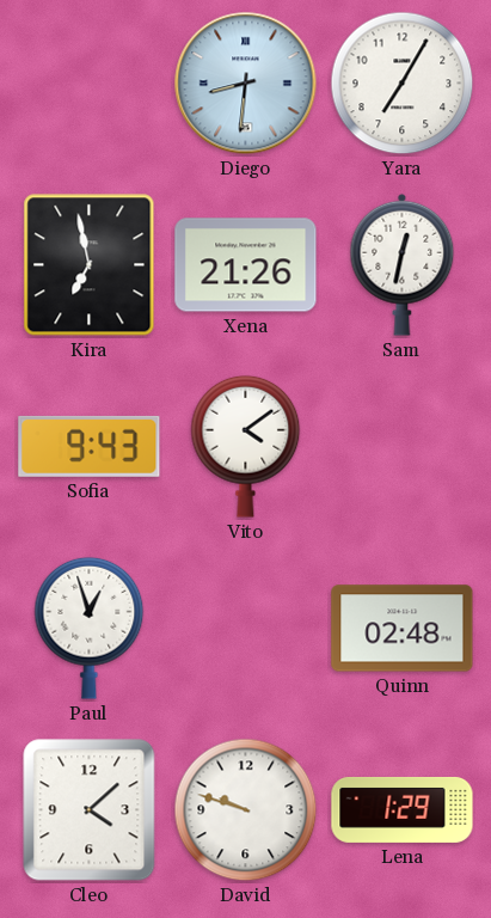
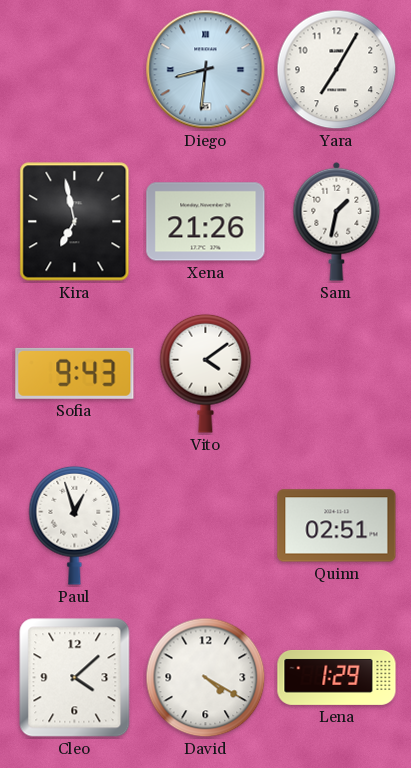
Sam: 12:32 -> 1:32 (337, 221)
Quinn: 02:48 -> 02:51 (337, 526)
David: 9:48 -> 4:20 (206, 678)
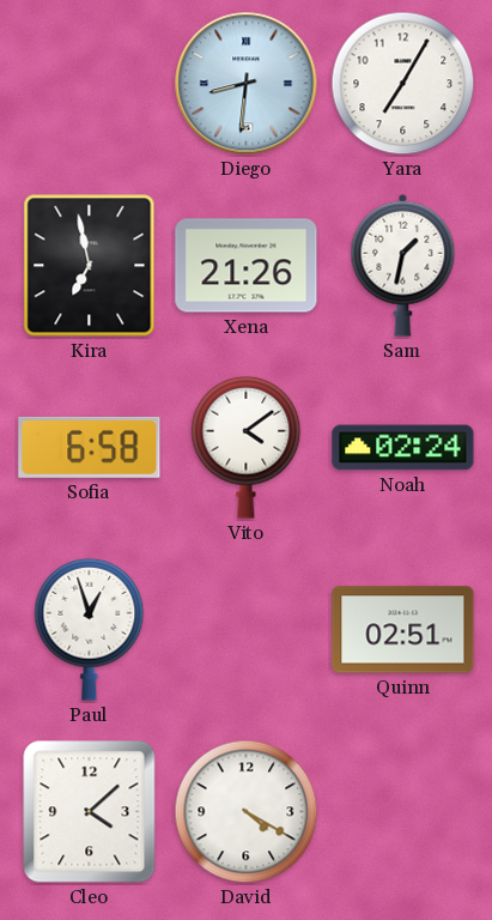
Sofia: 9:43 -> 6:58 (90, 447)
Noah: none -> 02:24 (403, 448)
Lena: 1:29 -> none (337, 677)
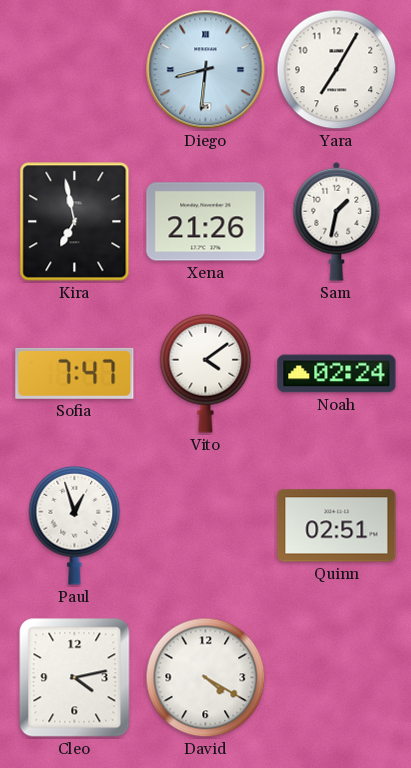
Sofia: 6:58 -> 7:47 (75, 373)
Cleo: 4:08 -> 4:13 (75, 678)
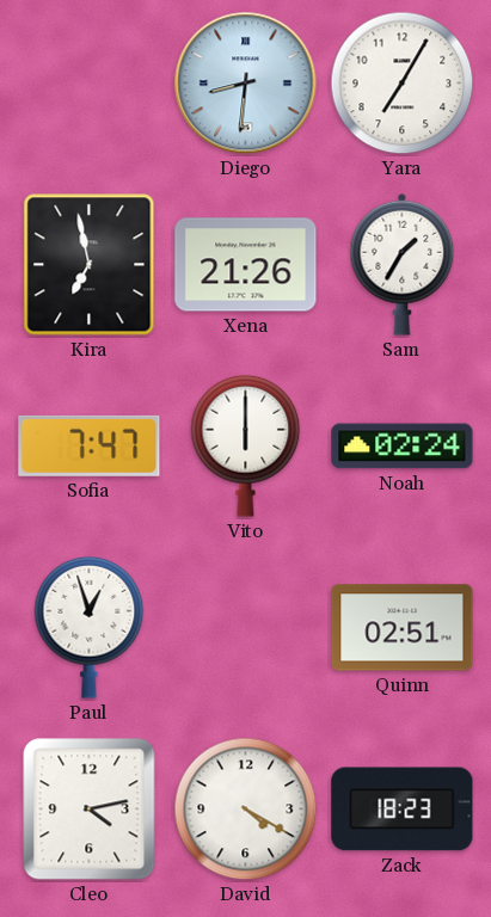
Sam: 1:32 -> 1:35 (403, 264)
Vito: 4:09 -> 6:00 (246, 445)
Zack: none -> 18:23 (403, 810)
